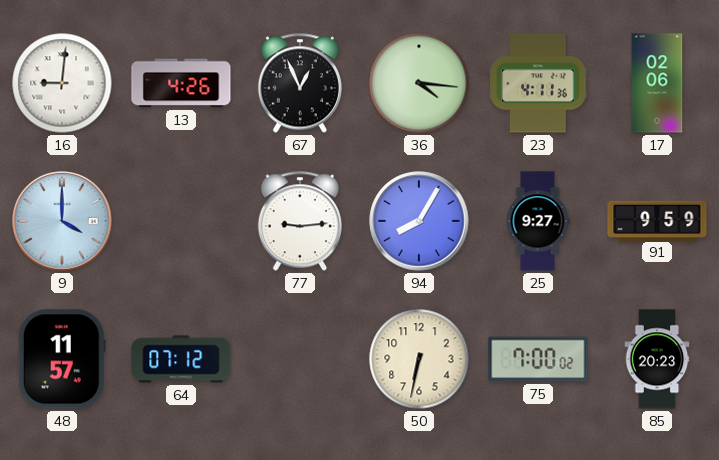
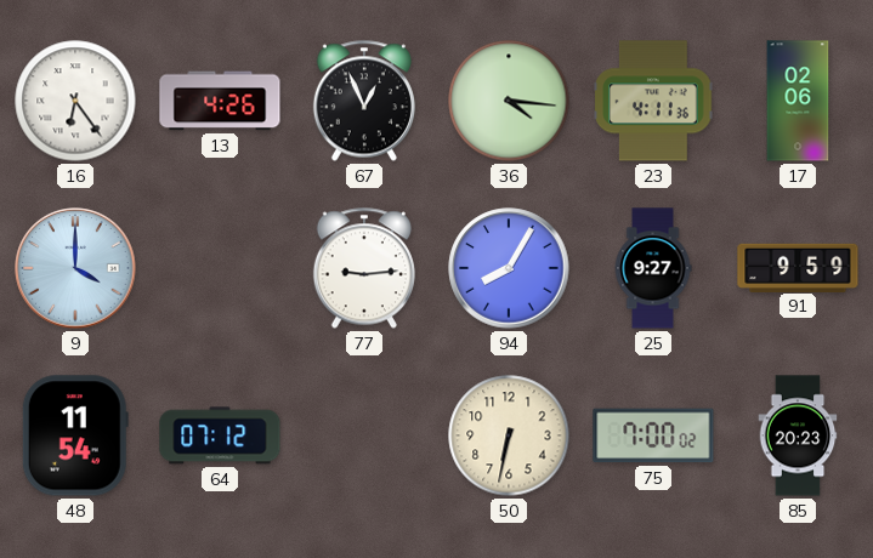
16: 9:01 -> 6:24 (75, 101)
48: 11:57 -> 11:54 (75, 435)
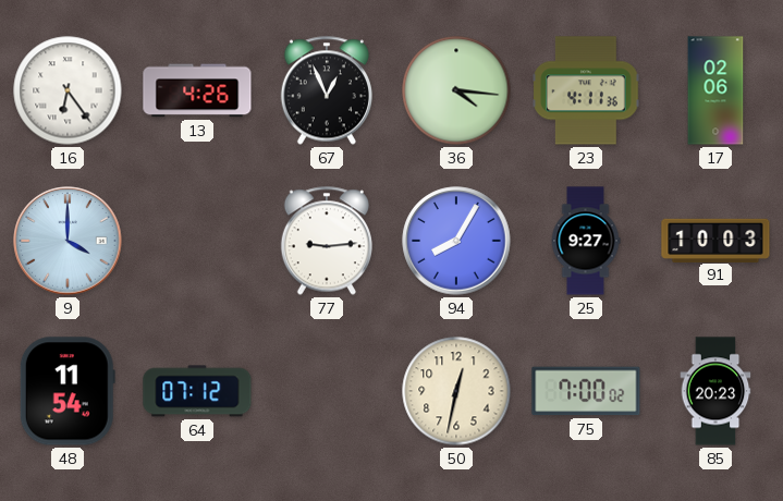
91: 9:59 -> 10:03 (715, 240)
50: 6:32 -> 12:32 (456, 391)
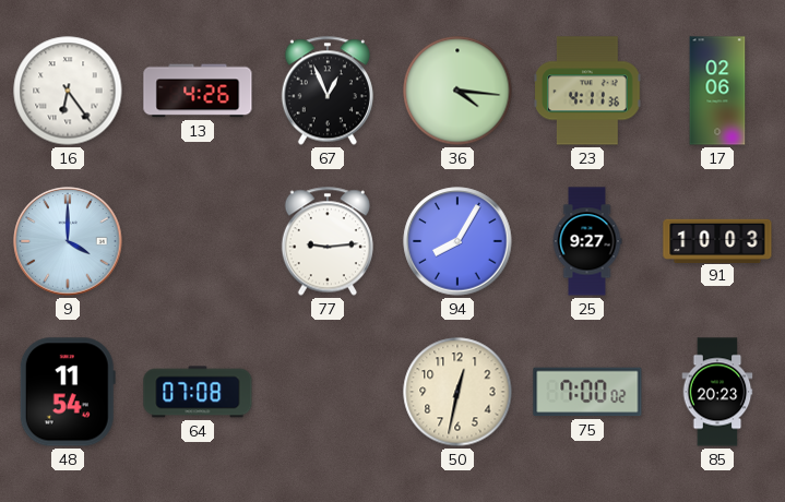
64: 07:12 -> 07:08 (198, 392)
